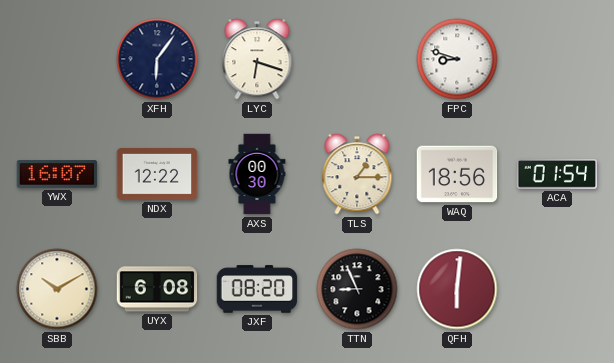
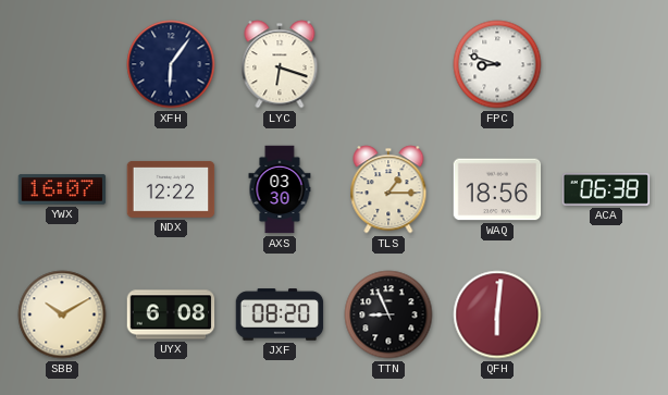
AXS: 00:30 -> 03:30 (280, 189)
ACA: 01:54 -> 06:38 (606, 189)
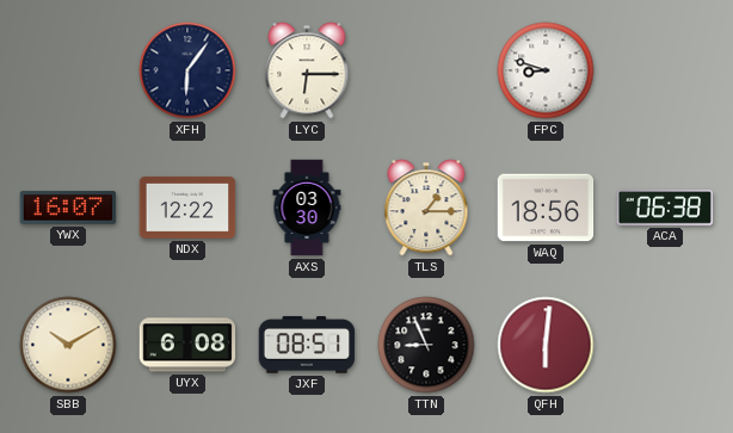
LYC: 6:18 -> 6:15 (307, 70)
JXF: 08:20 -> 08:51 (307, 345)
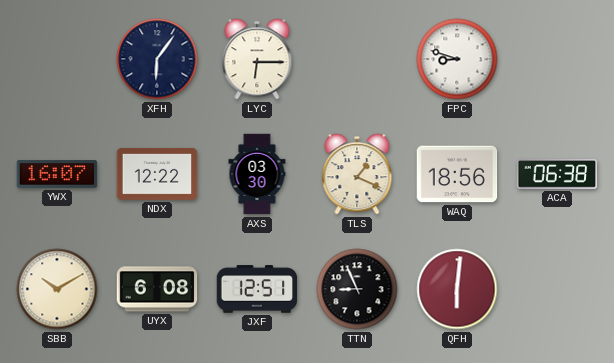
TLS: 1:15 -> 1:19 (357, 174)
JXF: 08:51 -> 12:51 (257, 289)
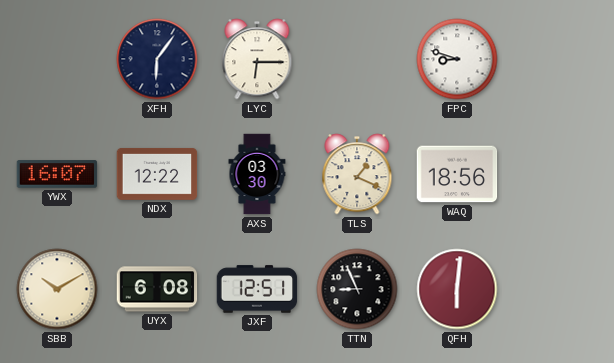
ACA: 06:38 -> none (557, 174)
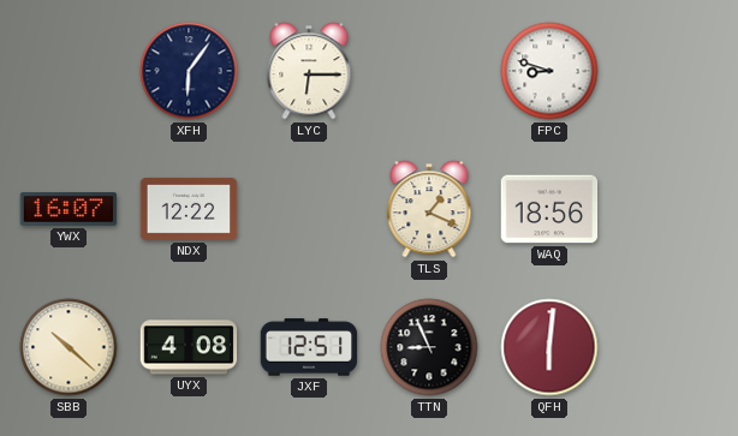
AXS: 03:30 -> none (257, 174)
SBB: 10:10 -> 10:22 (69, 347)
UYX: 6:08 -> 4:08 (189, 347)
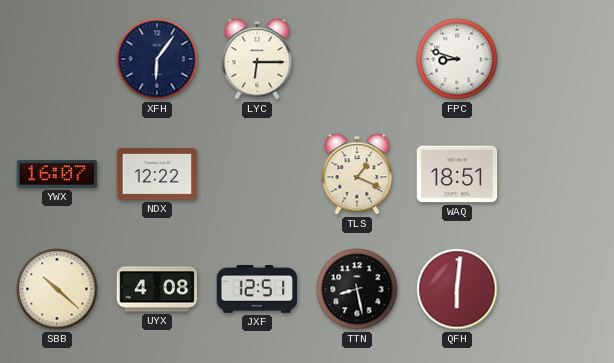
WAQ: 18:56 -> 18:51 (457, 174)
TTN: 8:56 -> 8:28 (357, 289)
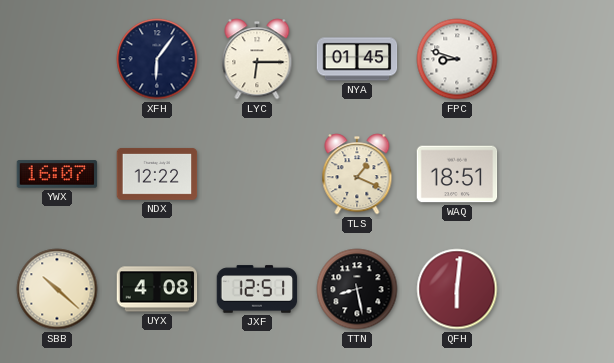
NYA: none -> 01:45 (357, 59)
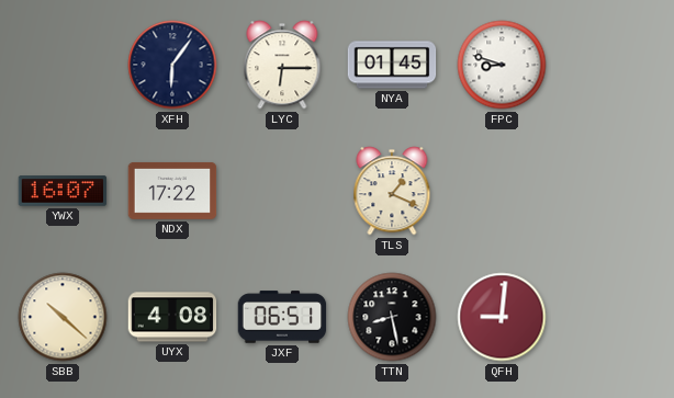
NDX: 12:22 -> 17:22 (172, 191)
WAQ: 18:51 -> none (457, 174)
JXF: 12:51 -> 06:51 (282, 317)
QFH: 6:01 -> 9:01 (502, 317)
